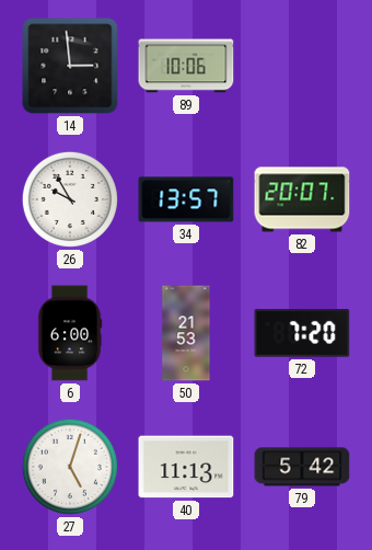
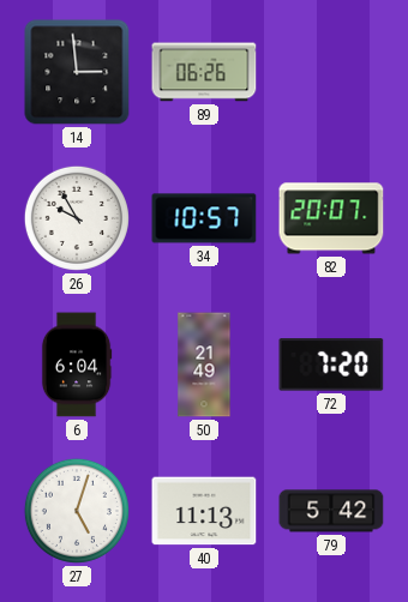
89: 10:06 -> 06:26 (204, 72)
34: 13:57 -> 10:57 (204, 218)
6: 6:00 -> 6:04 (77, 365)
50: 21:53 -> 21:49 (204, 365)
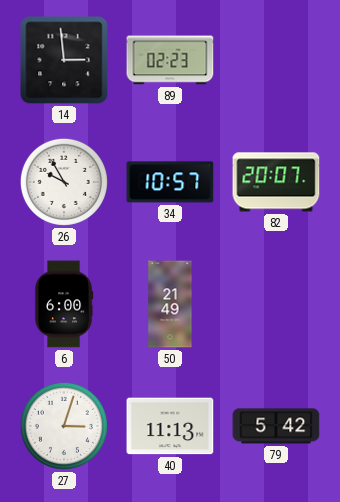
89: 06:26 -> 02:23 (170, 60)
6: 6:04 -> 6:00 (64, 304)
72: 7:20 -> none (331, 365)
27: 5:03 -> 3:03 (64, 426)
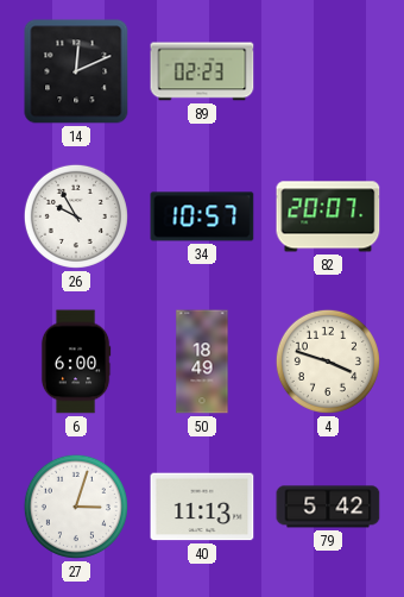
14: 2:59 -> 12:11 (76, 71)
50: 21:49 -> 18:49 (202, 362)
4: none -> 3:48 (328, 362)
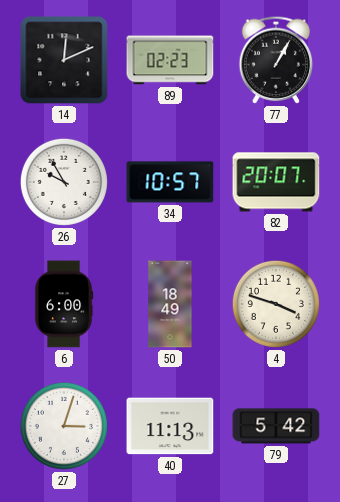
77: none -> 1:05 (276, 60)
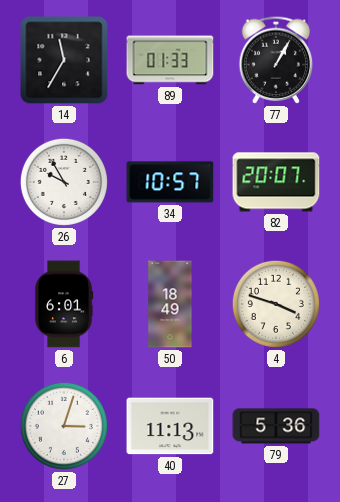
14: 12:11 -> 11:35 (64, 60)
89: 02:23 -> 01:33 (170, 60)
6: 6:00 -> 6:01 (64, 304)
79: 5:42 -> 5:36 (276, 426)
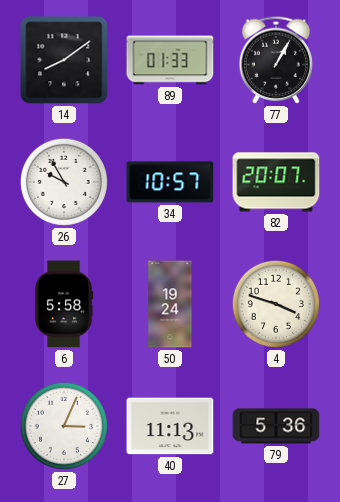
14: 11:35 -> 8:09 (64, 60)
6: 6:01 -> 5:58 (64, 304)
50: 18:49 -> 19:24 (170, 304)
27: 3:03 -> 3:04 (64, 426)
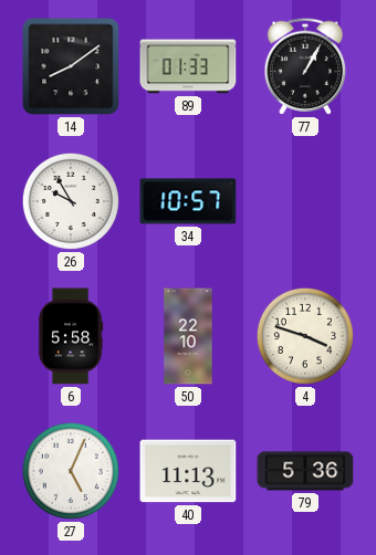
82: 20:07 -> none (276, 182)
50: 19:24 -> 22:10 (188, 336)
27: 3:04 -> 5:04 (71, 471)
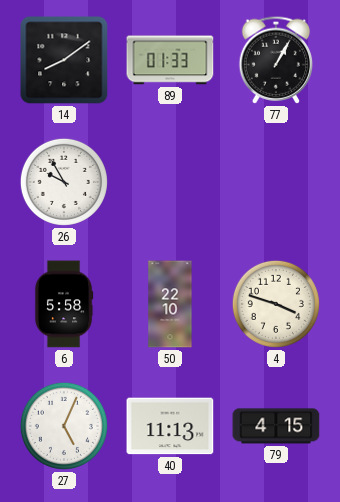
34: 10:57 -> none (188, 201)
79: 5:36 -> 4:15 (276, 426)
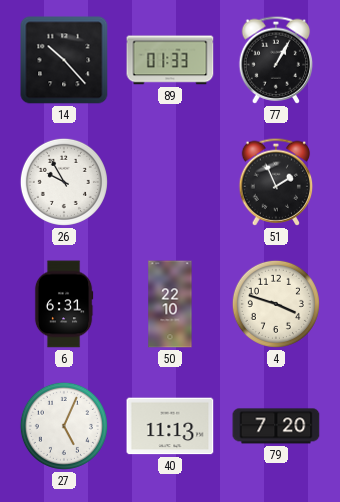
14: 8:09 -> 10:23 (64, 60)
51: none -> 1:56 (276, 182)
6: 5:58 -> 6:31 (64, 304)
79: 4:15 -> 7:20 (276, 426)
